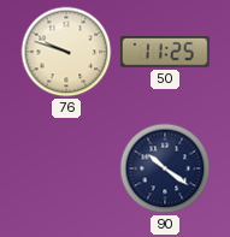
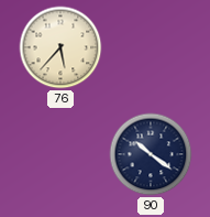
76: 9:48 -> 5:37 (60, 47)
50: 11:25 -> none (165, 53)
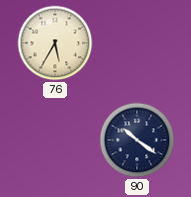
76: 5:37 -> 5:35 (55, 43)
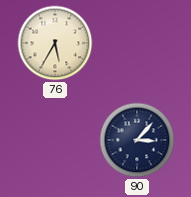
90: 10:21 -> 3:07 (137, 140)
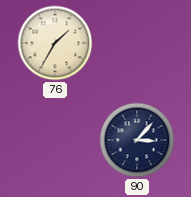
76: 5:35 -> 1:35 (55, 43)
